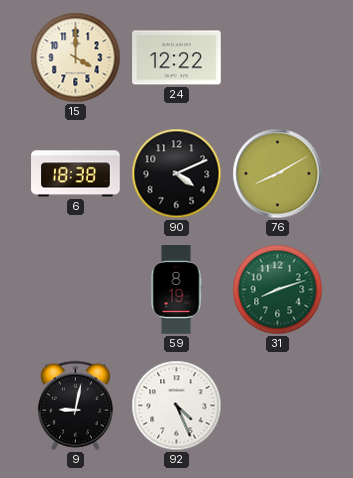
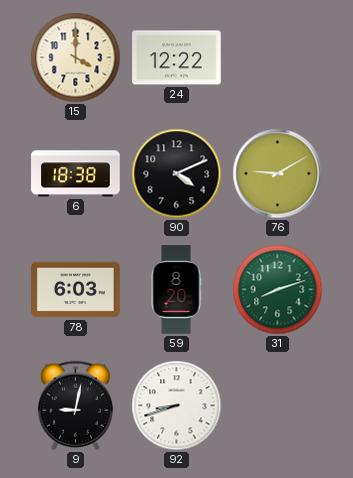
76: 8:10 -> 9:10 (278, 174)
78: none -> 6:03 (76, 290)
59: 8:19 -> 8:20 (176, 290)
92: 4:26 -> 8:42 (177, 406)
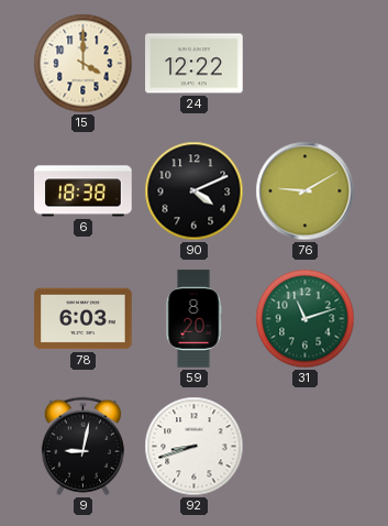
31: 8:12 -> 11:12 (306, 319)
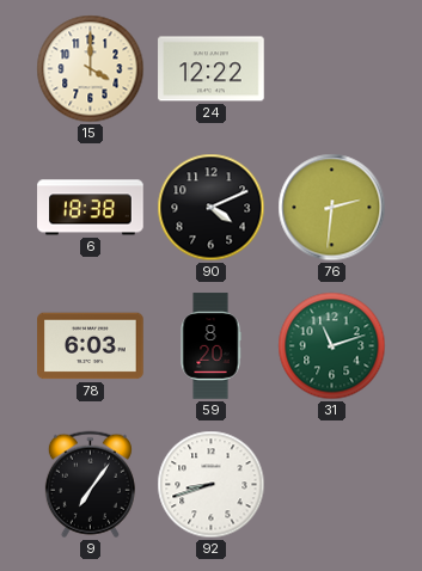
76: 9:10 -> 2:31 (332, 208)
9: 9:02 -> 7:06 (90, 485)
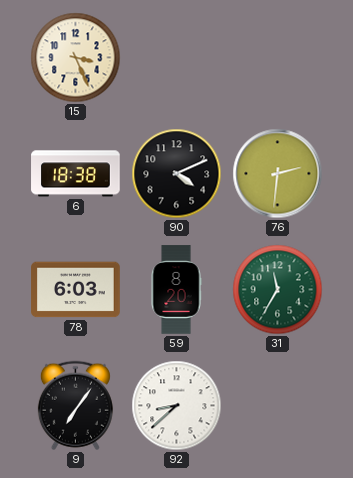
15: 4:00 -> 3:26 (76, 58)
24: 12:22 -> none (212, 69)
31: 11:12 -> 11:35 (278, 290)
92: 8:42 -> 8:38 (177, 406)
